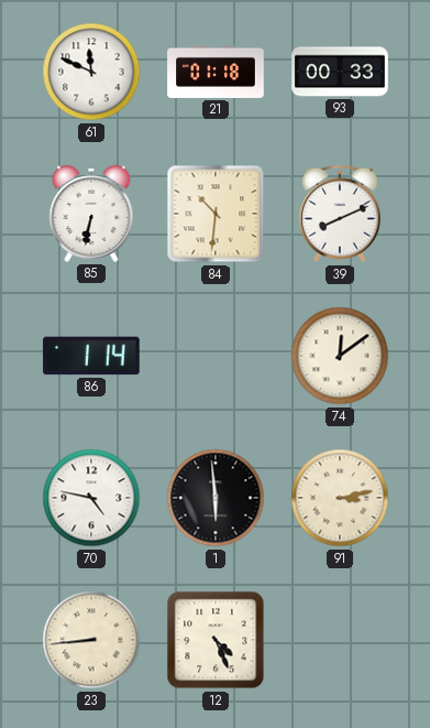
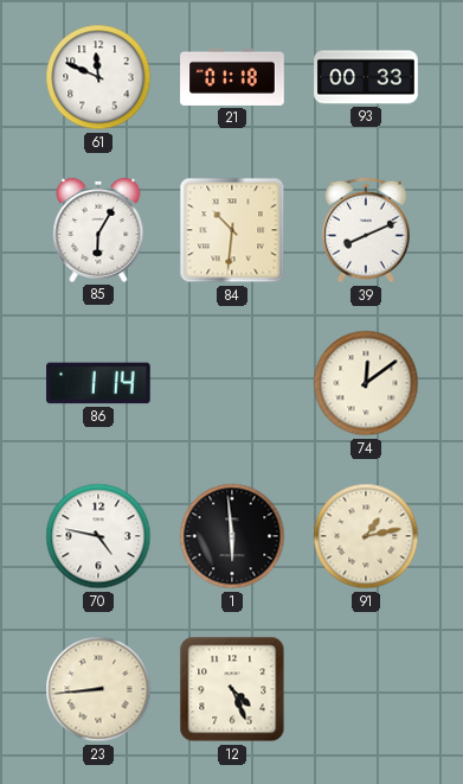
85: 6:32 -> 6:05 (98, 230)
91: 3:13 -> 1:13 (366, 536)
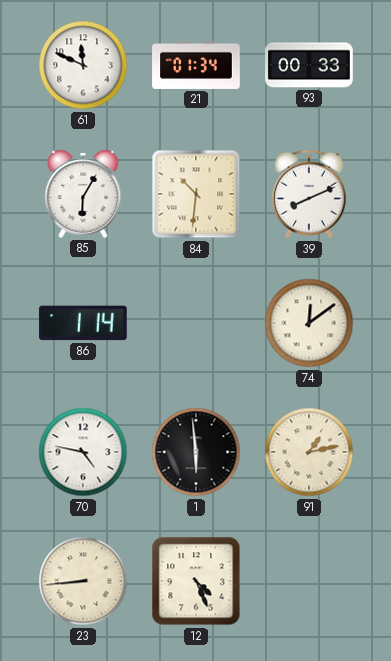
21: 01:18 -> 01:34 (196, 65)
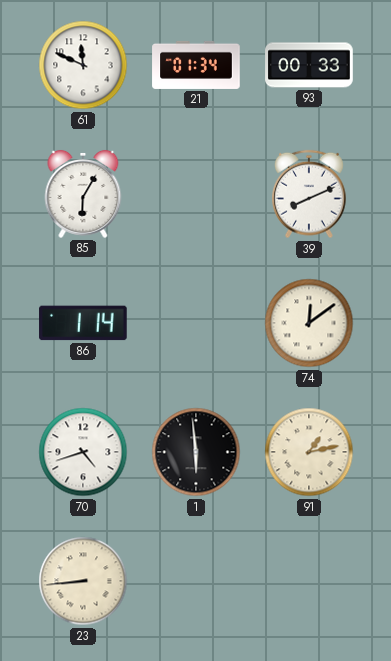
84: 10:31 -> none (196, 194)
70: 4:47 -> 4:42 (83, 452)
12: 4:26 -> none (196, 581)
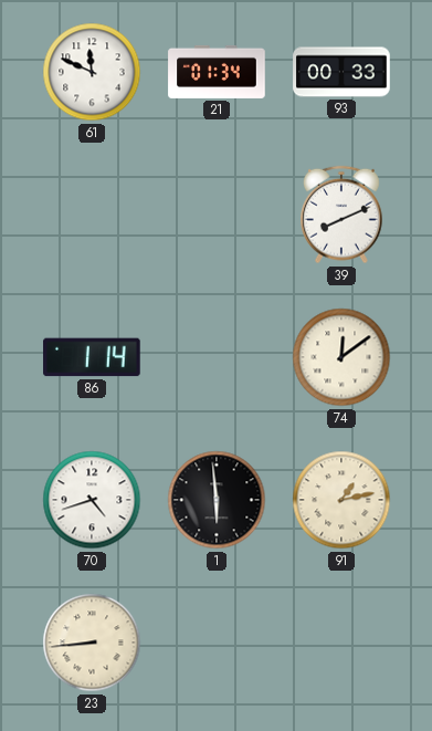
85: 6:05 -> none (83, 194)
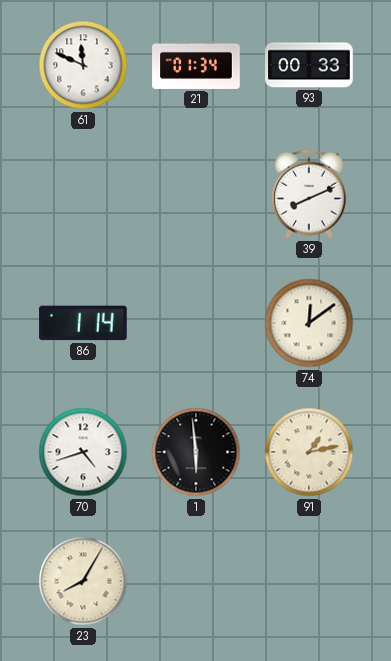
23: 8:44 -> 8:05 (83, 581)
